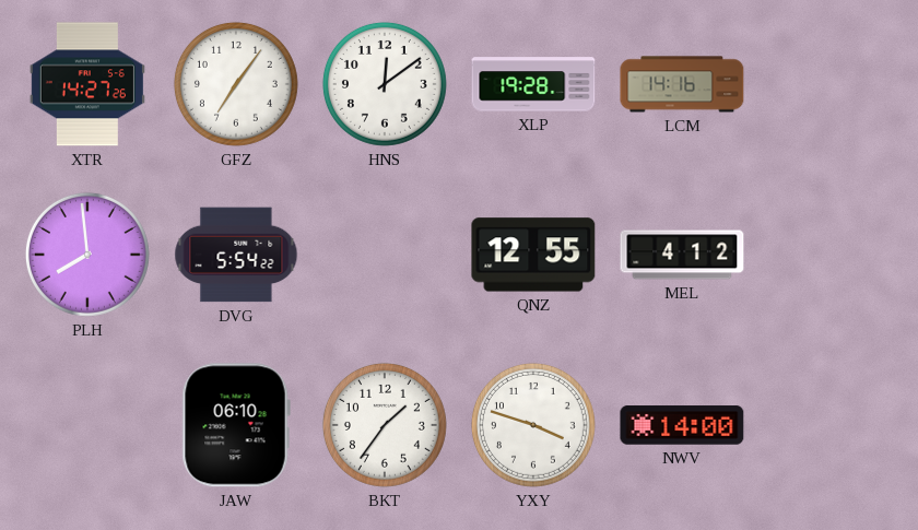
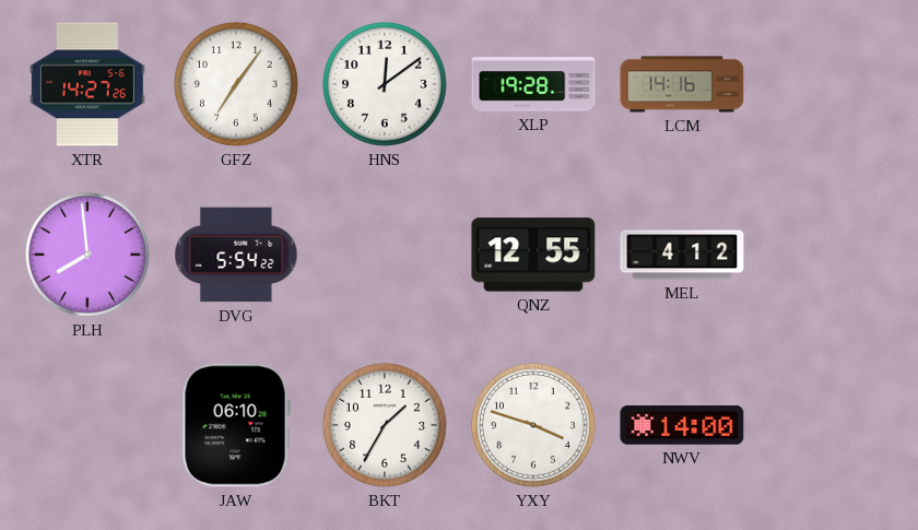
BKT: 1:36 -> 1:35 (385, 425)
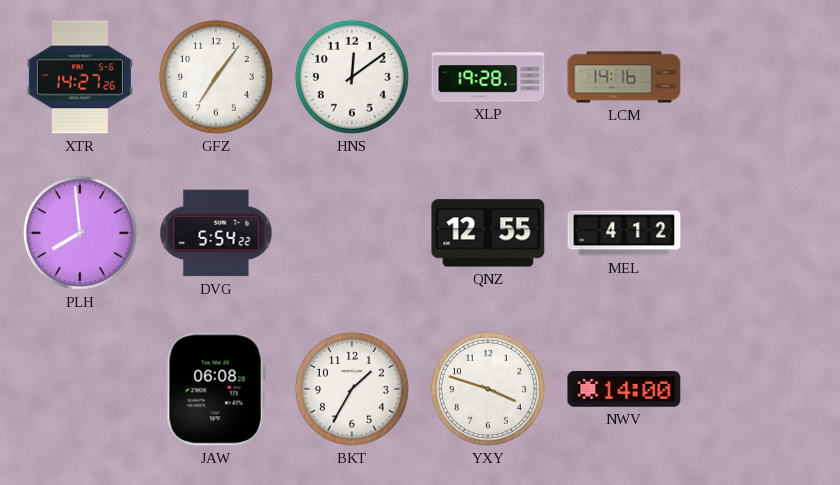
JAW: 06:10 -> 06:08 (216, 389)
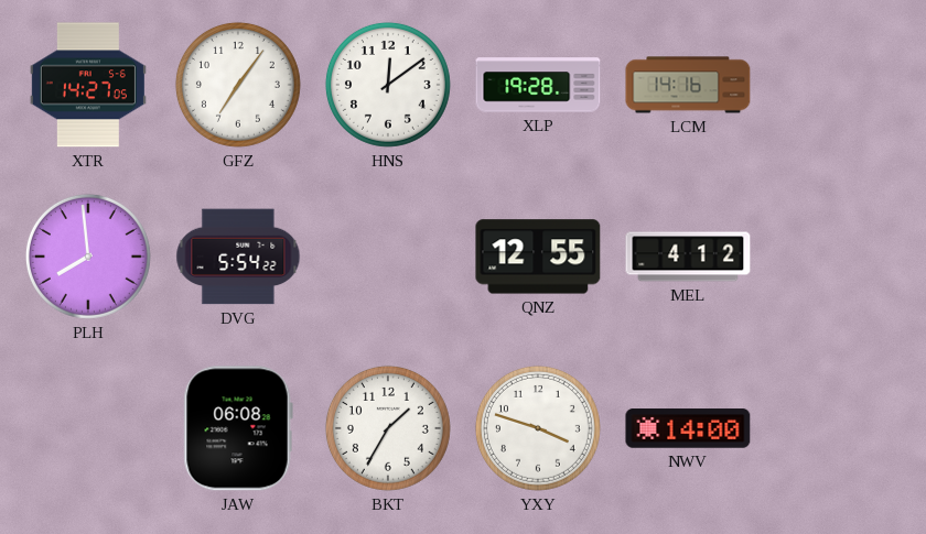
XTR: 14:27:26 -> 14:27:05 (88, 85)
